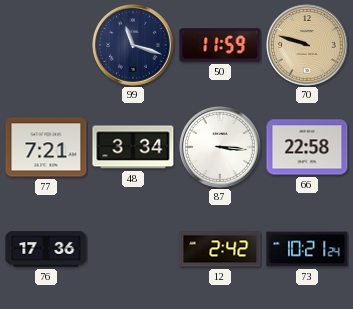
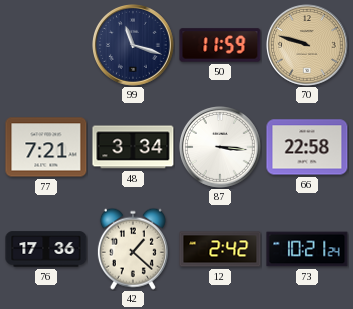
42: none -> 1:22 (133, 249)
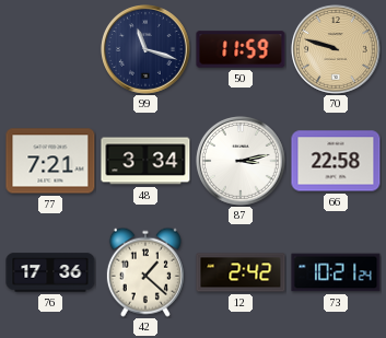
87: 3:16 -> 3:13 (242, 162)
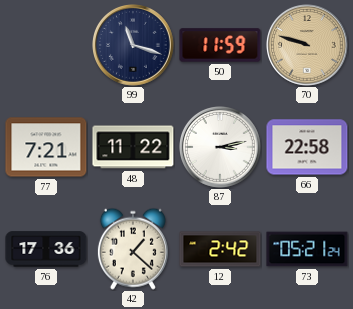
48: 3:34 -> 11:22 (133, 147)
73: 10:21 -> 05:21 (307, 249)
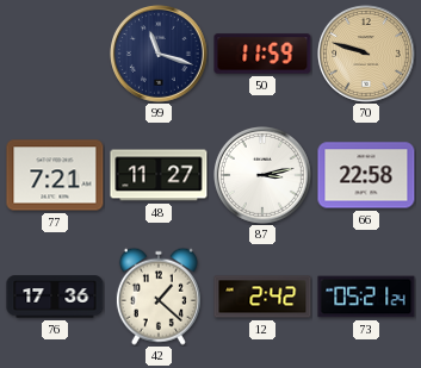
48: 11:22 -> 11:27 (159, 175)
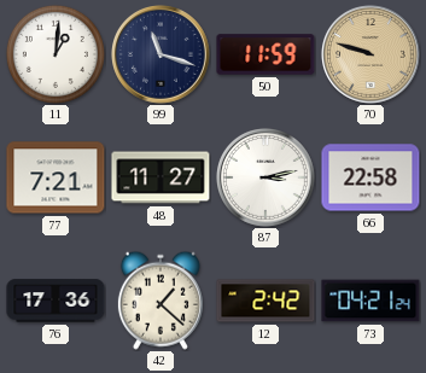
11: none -> 1:01 (56, 54)
73: 05:21 -> 04:21 (370, 301)
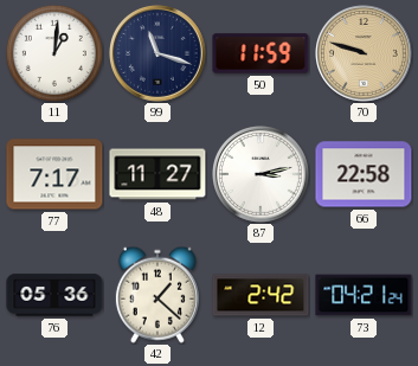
77: 7:21 -> 7:17 (54, 174)
76: 17:36 -> 05:36 (54, 295)
